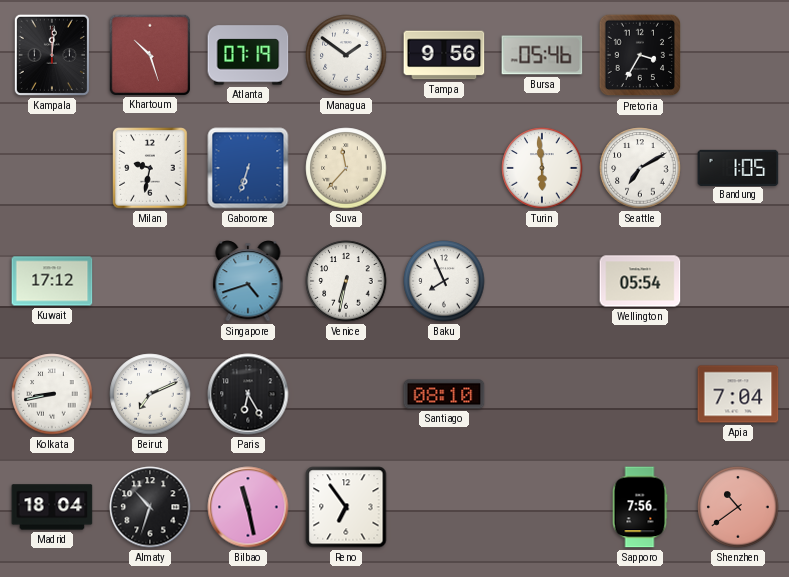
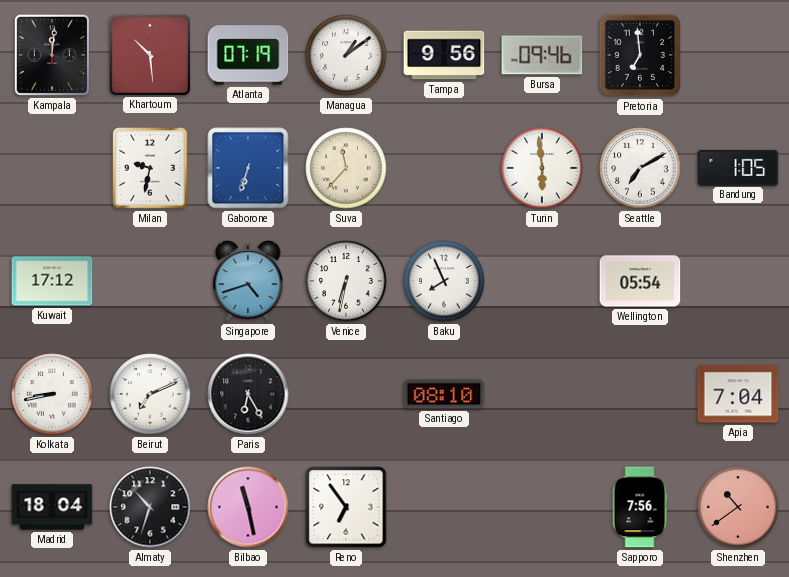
Khartoum: 10:27 -> 10:29 (149, 54)
Managua: 1:51 -> 1:09 (346, 55)
Bursa: 05:46 -> 09:46 (542, 55)
Pretoria: 3:35 -> 6:59 (640, 55)
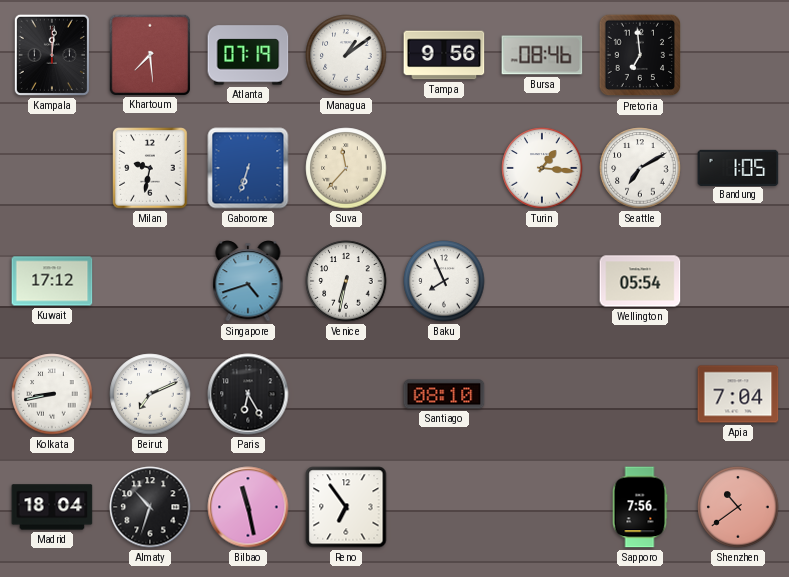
Khartoum: 10:29 -> 7:29 (149, 54)
Bursa: 09:46 -> 08:46 (542, 55)
Turin: 5:59 -> 1:16 (542, 168)
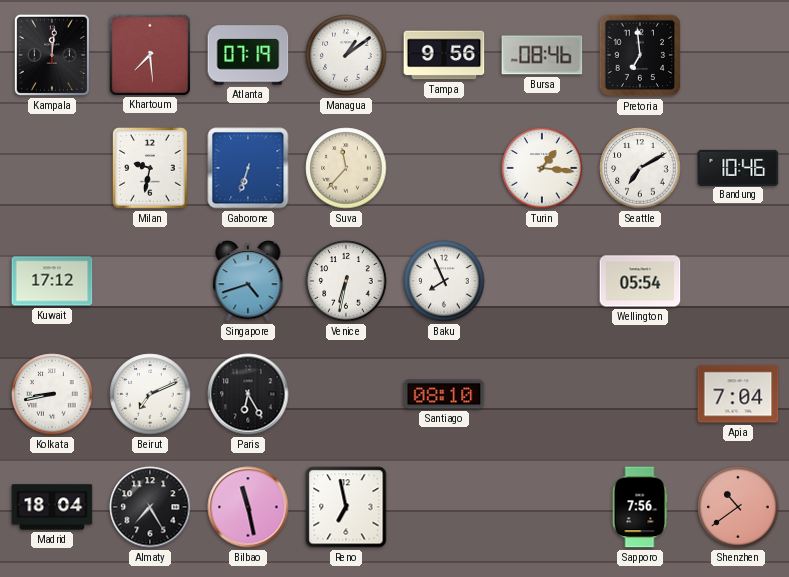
Bandung: 1:05 -> 10:46 (738, 167)
Almaty: 10:33 -> 7:25 (150, 507)
Reno: 6:54 -> 6:58 (346, 507)
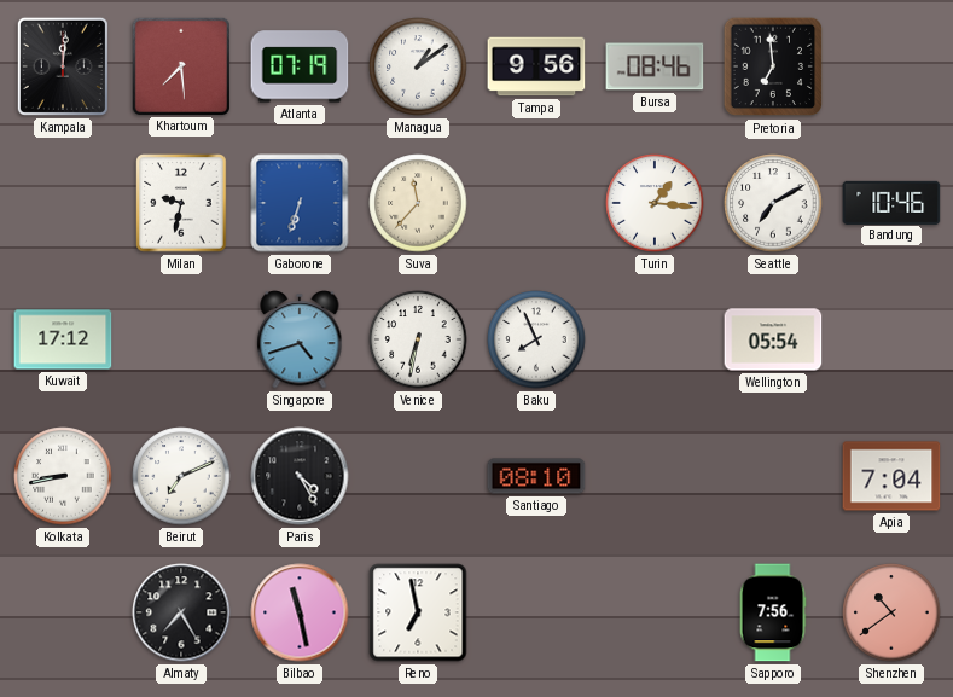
Paris: 6:25 -> 4:25 (300, 476)
Madrid: 18:04 -> none (52, 507)
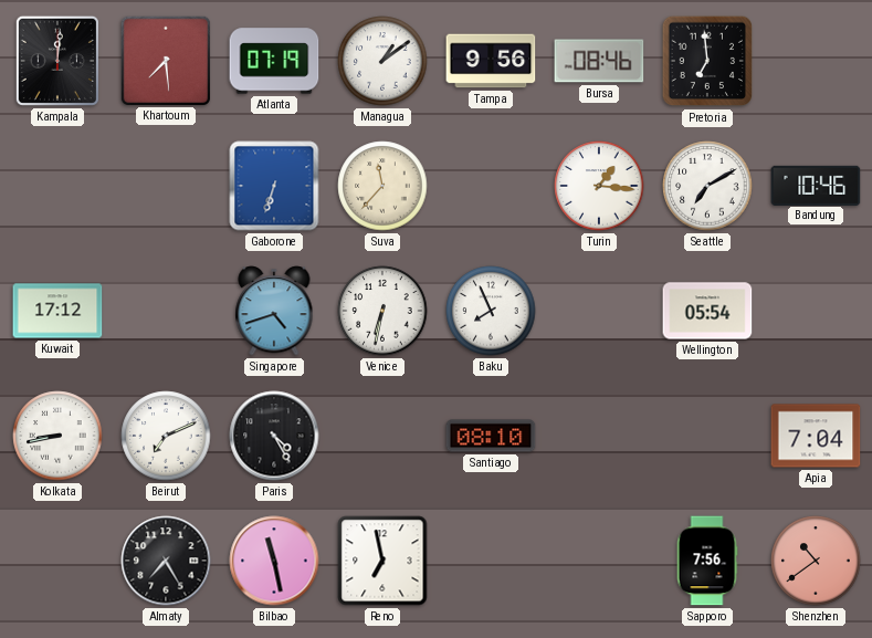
Milan: 9:32 -> none (181, 203)
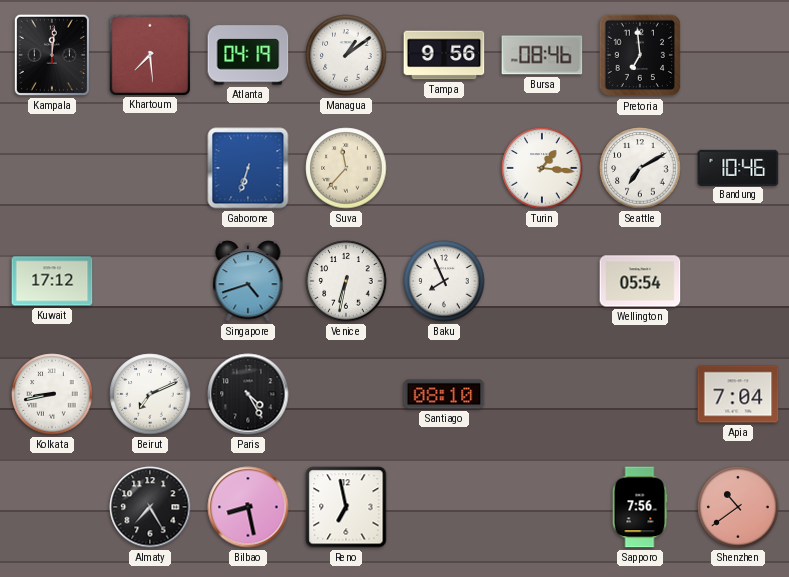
Atlanta: 07:19 -> 04:19 (248, 55)
Bilbao: 11:28 -> 8:28 (248, 507)
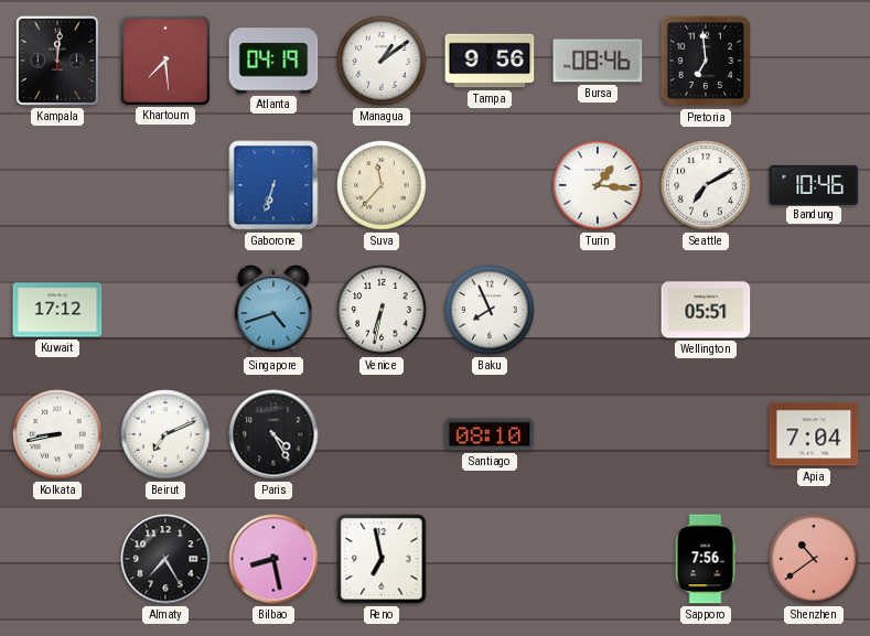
Wellington: 05:54 -> 05:51 (706, 310)
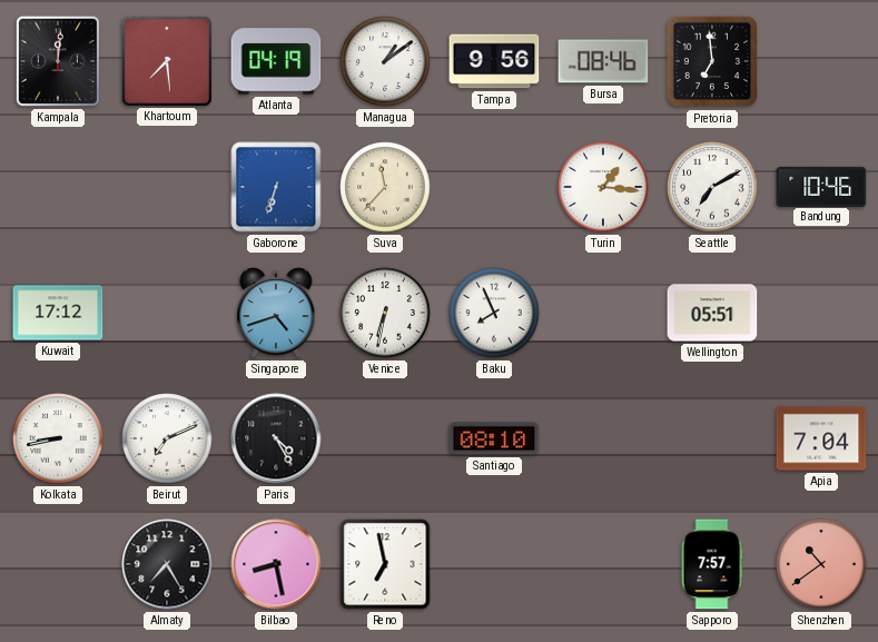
Sapporo: 7:56 -> 7:57 (712, 564)
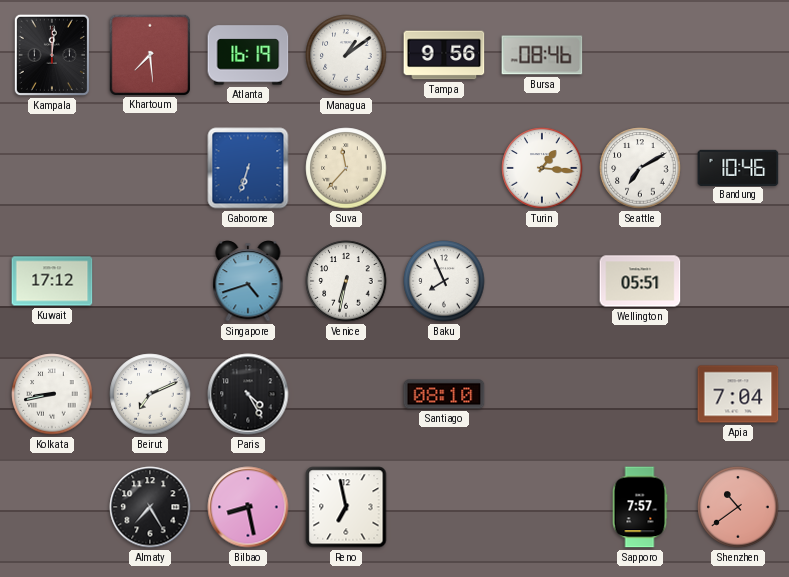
Atlanta: 04:19 -> 16:19 (248, 55)
Pretoria: 6:59 -> none (712, 61)
